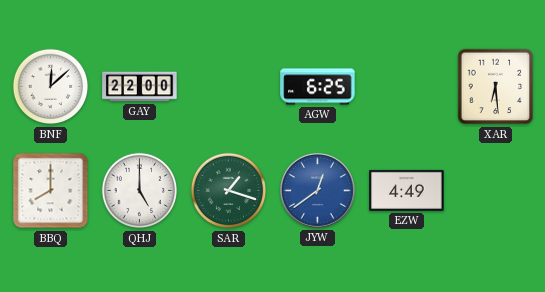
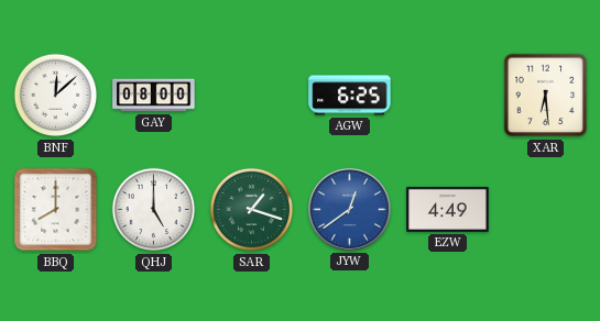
GAY: 22:00 -> 08:00 (154, 96)
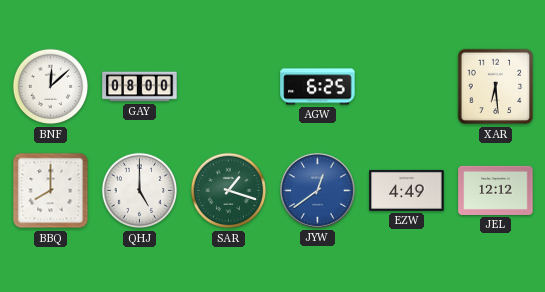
JEL: none -> 12:12 (496, 190)
